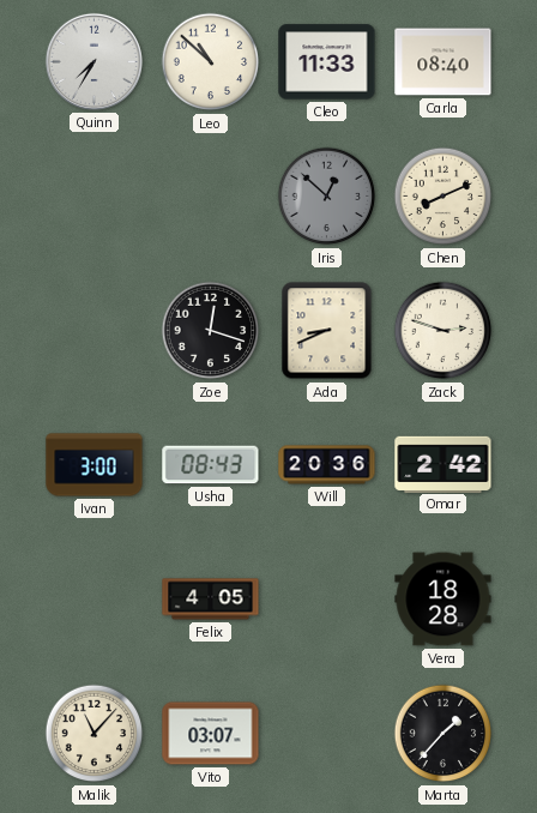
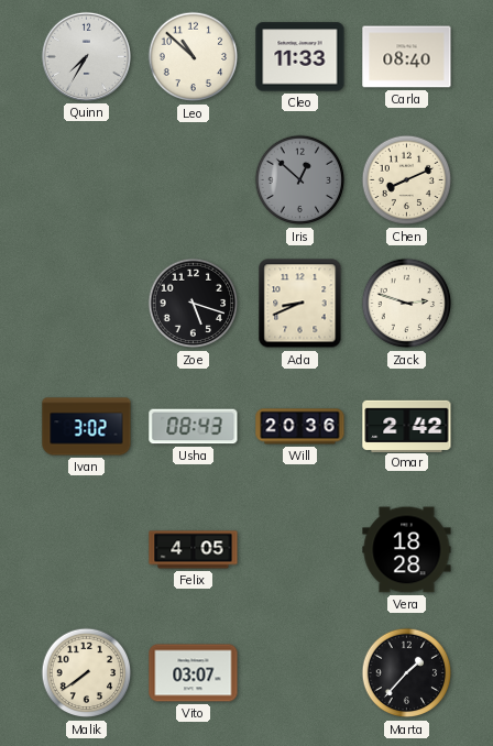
Zoe: 12:18 -> 5:18 (194, 304)
Ivan: 3:00 -> 3:02 (87, 427)
Malik: 11:07 -> 7:39 (87, 673)
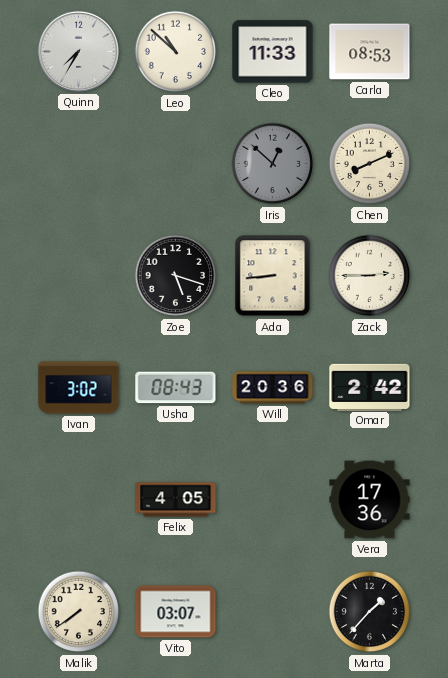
Carla: 08:40 -> 08:53 (370, 52)
Ada: 8:41 -> 8:44 (273, 276)
Zack: 2:48 -> 2:45 (370, 276)
Vera: 18:28 -> 17:36 (370, 500)
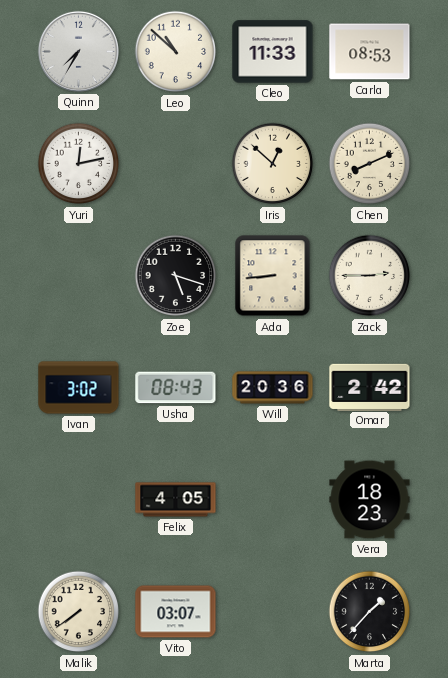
Yuri: none -> 12:13 (79, 164)
Iris dial: grey -> cream (273, 164)
Vera: 17:36 -> 18:23 (370, 500)
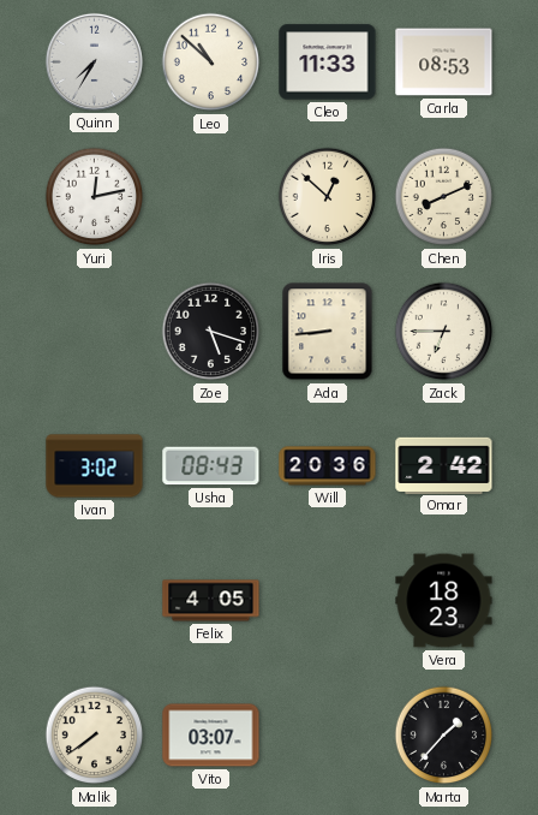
Zack: 2:45 -> 6:45 (444, 332)
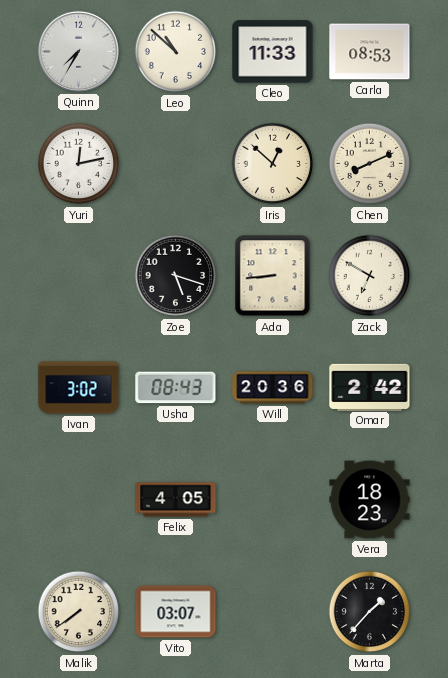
Zack: 6:45 -> 6:50 (370, 276)
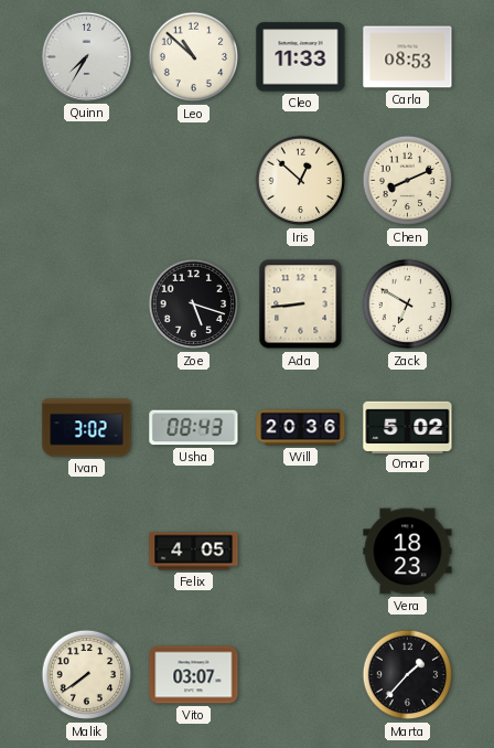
Yuri: 12:13 -> none (79, 164)
Omar: 2:42 -> 5:02 (408, 427)
